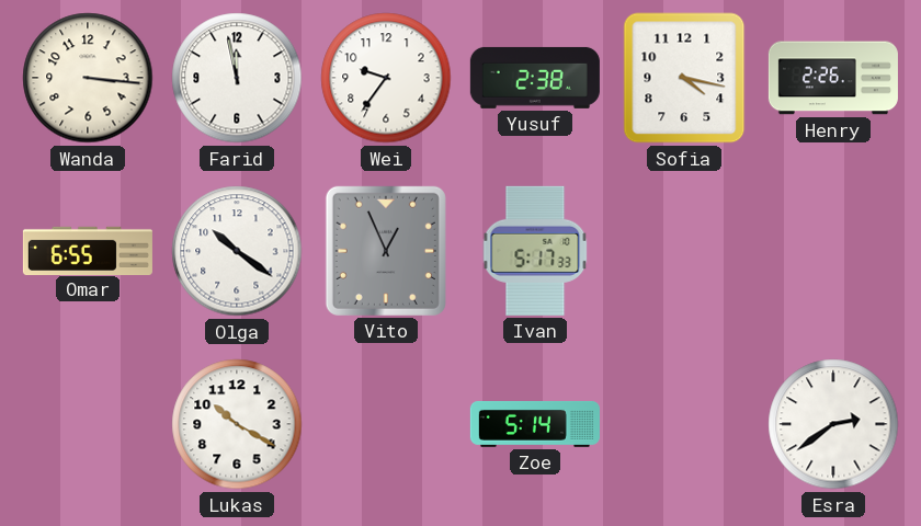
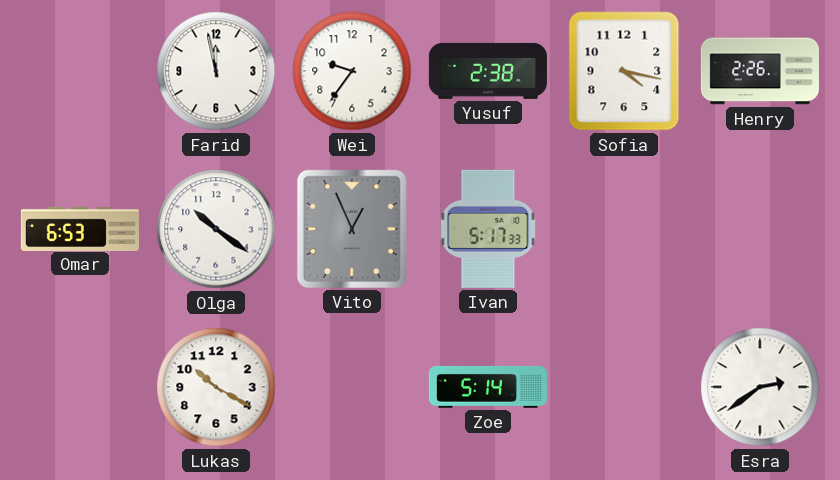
Wanda: 3:16 -> none (88, 78)
Omar: 6:55 -> 6:53 (80, 228)
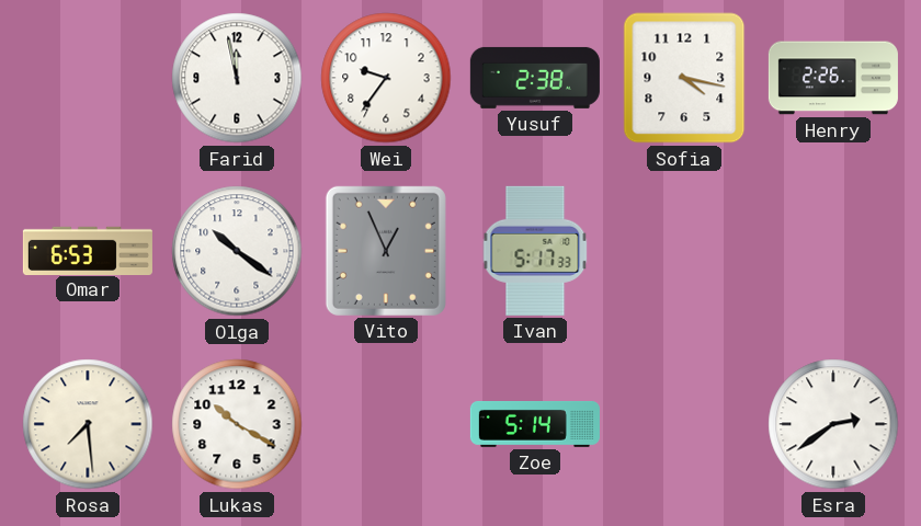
Rosa: none -> 7:29 (88, 424)
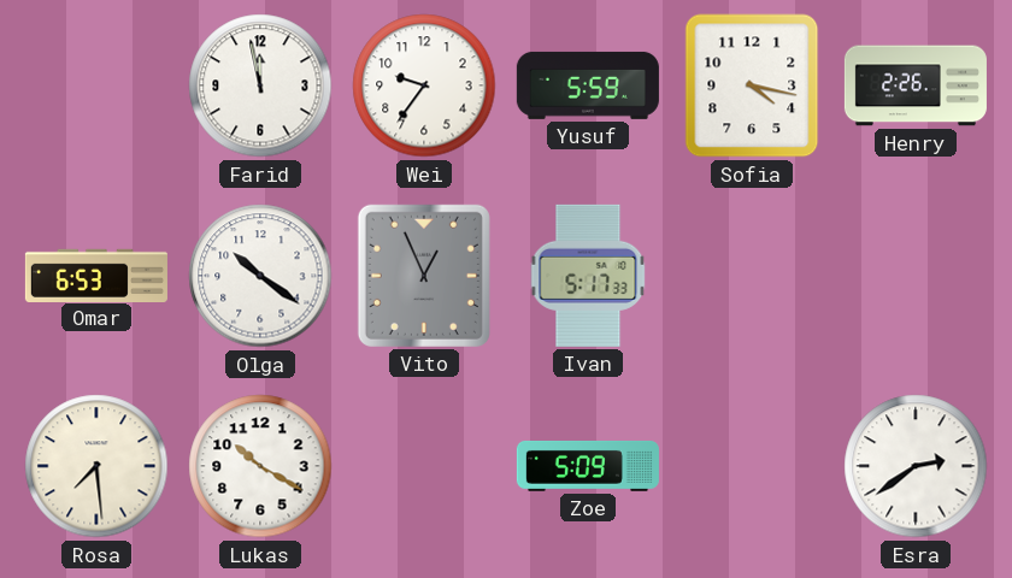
Yusuf: 2:38 -> 5:59 (588, 85)
Zoe: 5:14 -> 5:09 (588, 466)
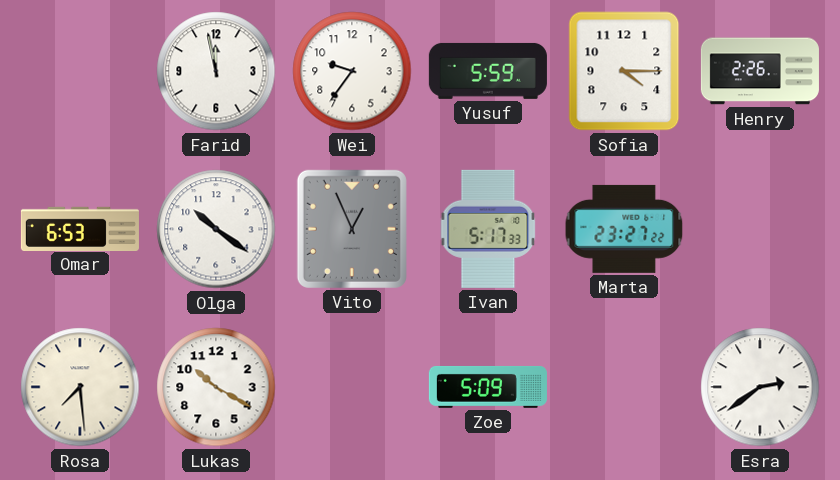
Sofia: 4:17 -> 4:15 (624, 71)
Marta: none -> 23:27 (624, 229)
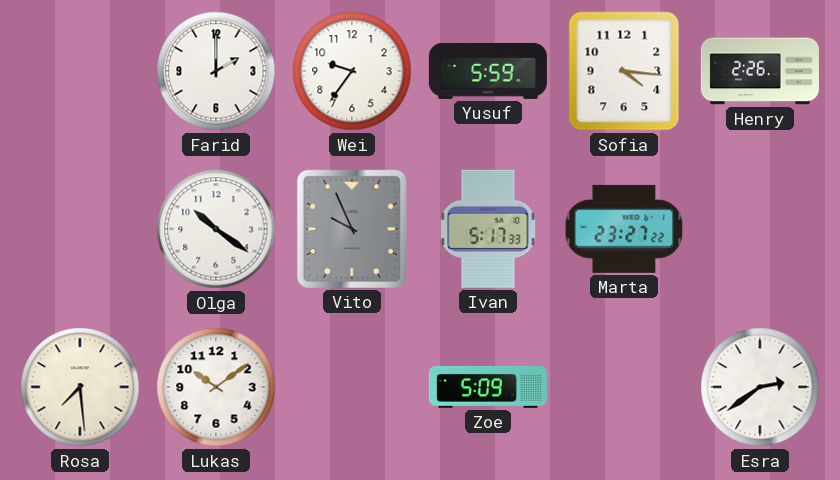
Farid: 11:58 -> 2:00 (216, 71)
Sofia: 4:15 -> 4:16 (624, 71)
Omar: 6:53 -> none (80, 228)
Vito: 12:56 -> 9:56 (352, 229)
Lukas: 10:20 -> 10:09 (216, 387)
